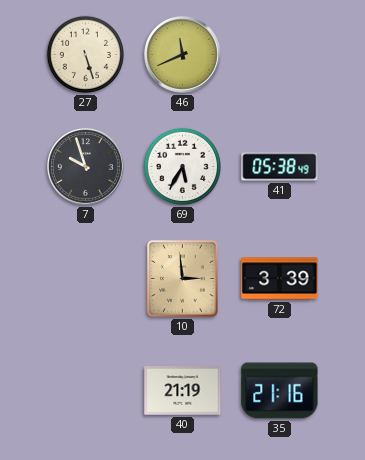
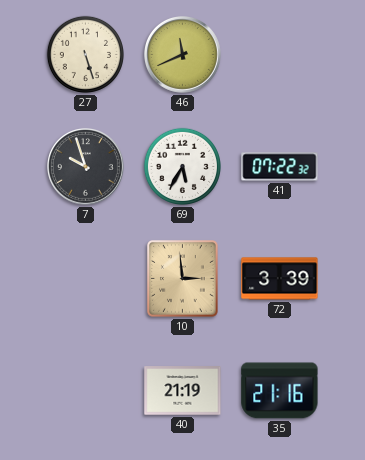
41: 05:38 -> 07:22 (280, 167)
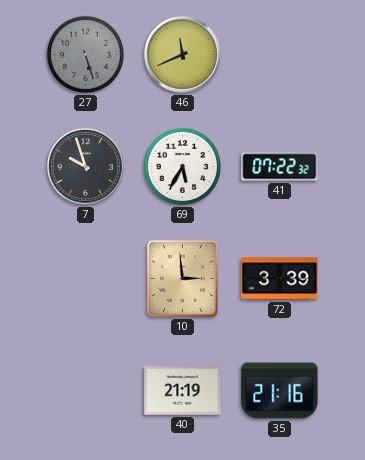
27 dial: cream -> grey (85, 54)
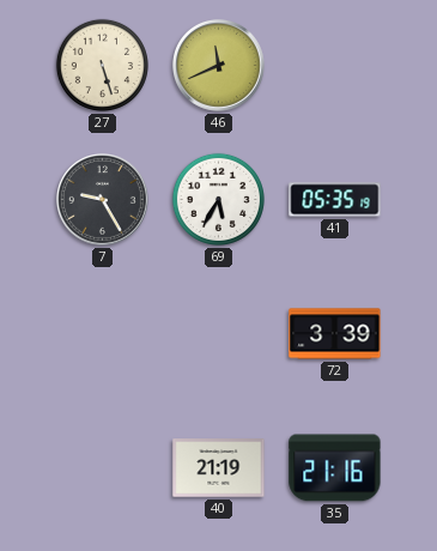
27 dial: grey -> cream (102, 65)
7: 9:57 -> 9:25 (103, 200)
41: 07:22 -> 05:35 (335, 200)
10: 2:59 -> none (182, 279)
